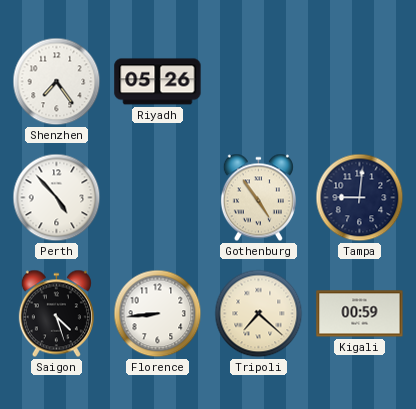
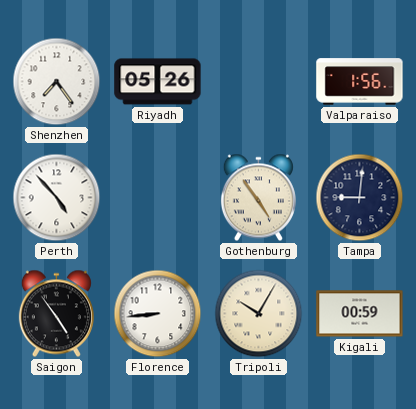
Valparaiso: none -> 1:56 (360, 82)
Saigon: 4:27 -> 4:54 (56, 314)
Tripoli: 7:22 -> 10:05 (259, 314)
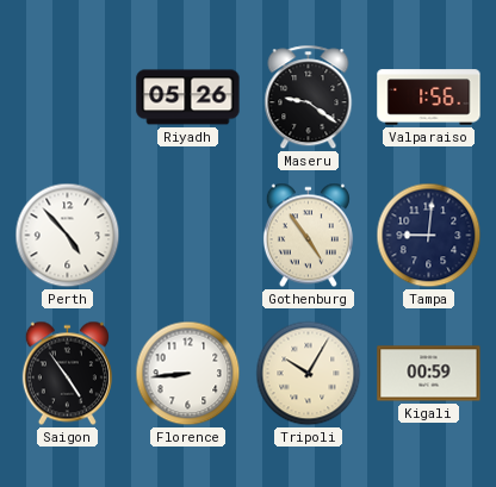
Shenzhen: 7:24 -> none (57, 82)
Maseru: none -> 9:21 (309, 98)
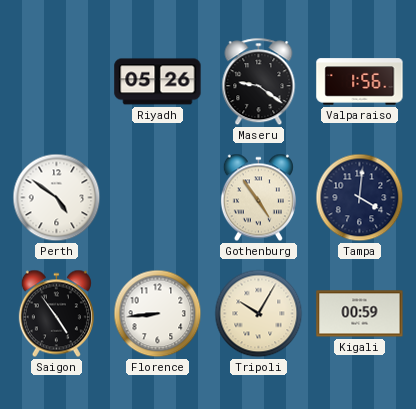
Perth: 4:53 -> 4:51 (57, 198)
Tampa: 9:01 -> 4:01 (360, 198)
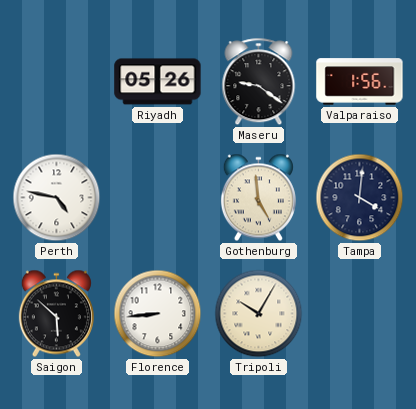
Perth: 4:51 -> 4:47 (57, 198)
Gothenburg: 4:54 -> 4:59 (258, 198)
Saigon: 4:54 -> 5:52 (56, 314)
Kigali: 00:59 -> none (360, 314)
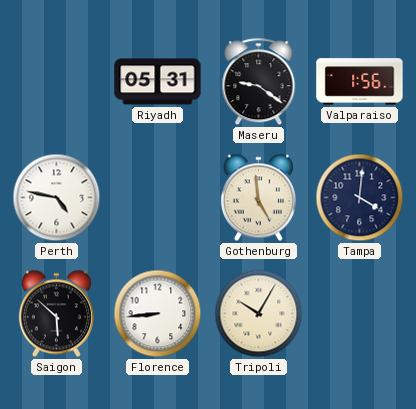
Riyadh: 05:26 -> 05:31 (158, 82)
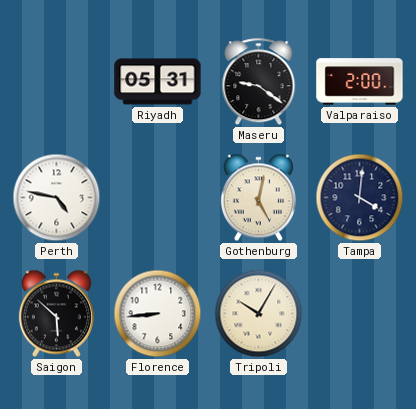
Valparaiso: 1:56 -> 2:00 (360, 82)
Gothenburg: 4:59 -> 5:02 (258, 198)
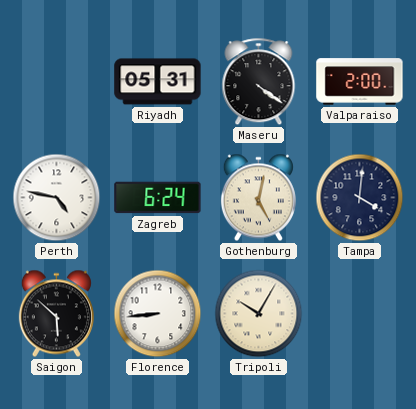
Maseru: 9:21 -> 4:21 (259, 82)
Zagreb: none -> 6:24 (158, 198)
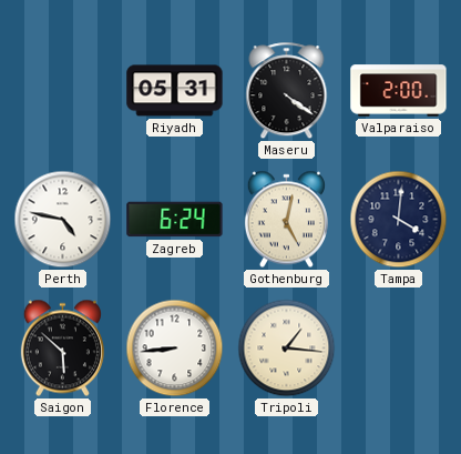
Tripoli: 10:05 -> 1:16 (287, 349)
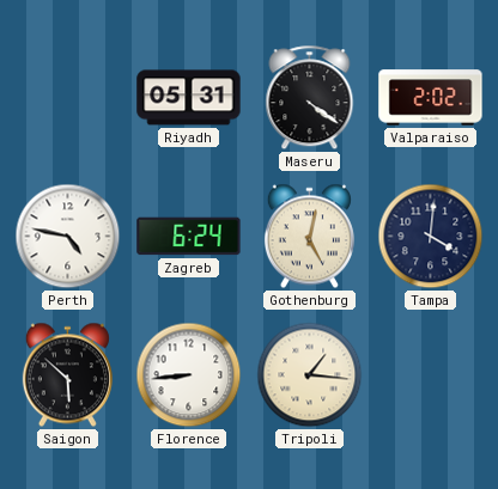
Valparaiso: 2:00 -> 2:02 (431, 98)
